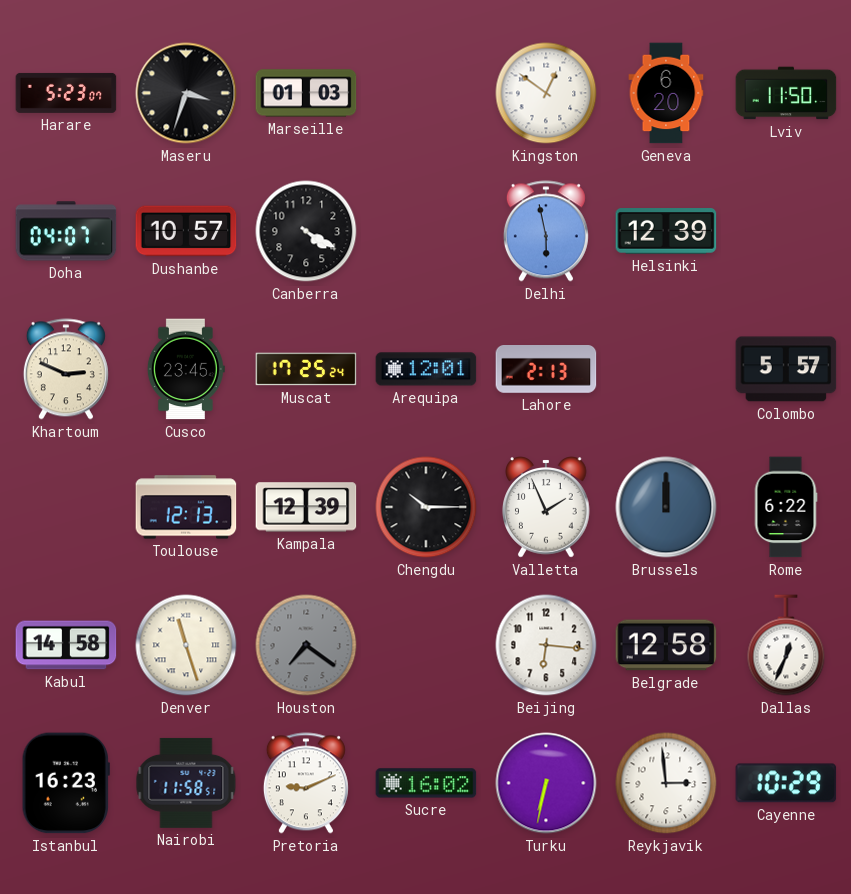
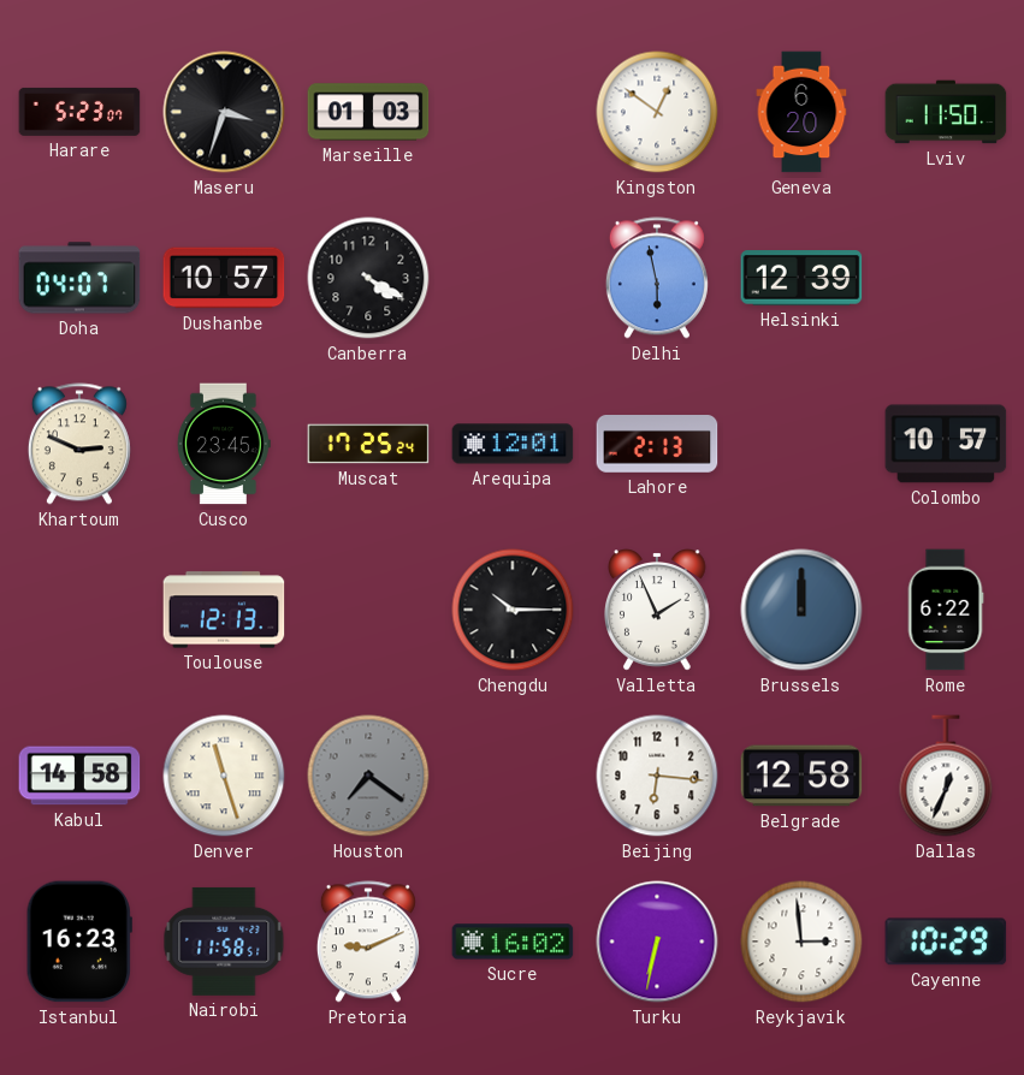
Colombo: 5:57 -> 10:57 (946, 444)
Kampala: 12:39 -> none (306, 507)
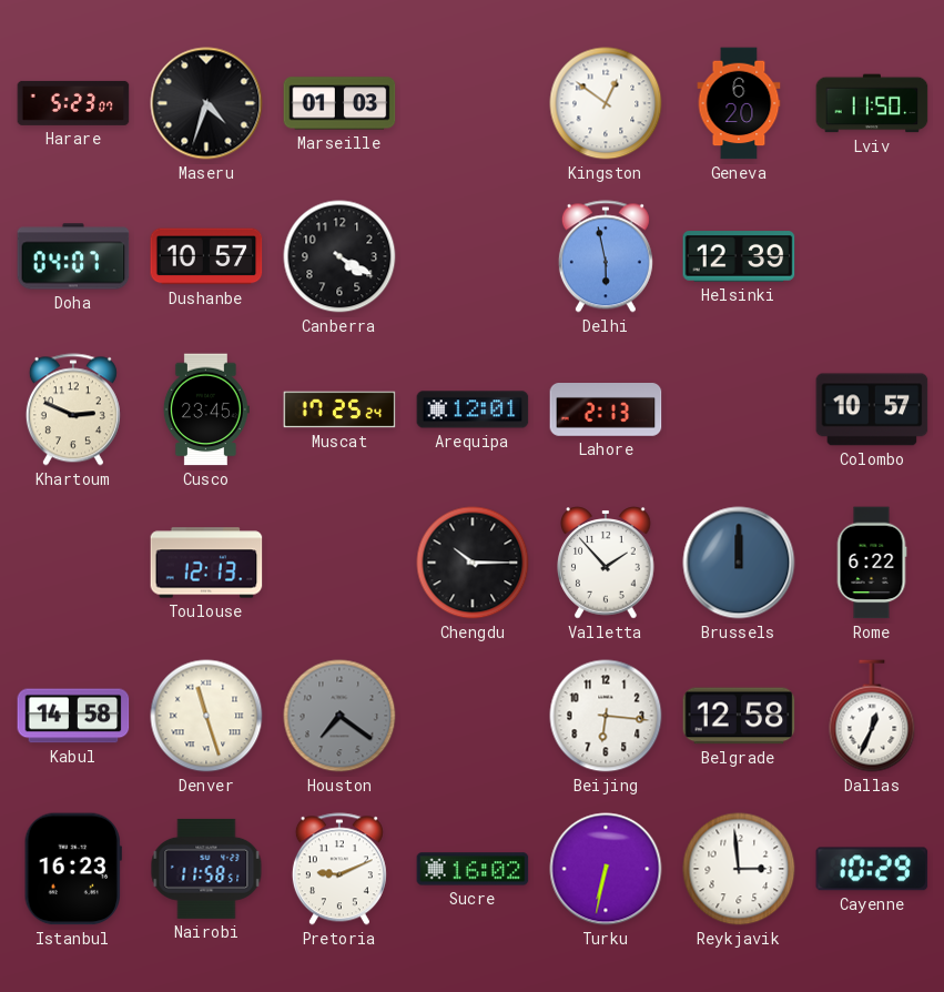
Maseru: 3:33 -> 4:33 (206, 103)
Valletta: 1:56 -> 1:53 (607, 563)
